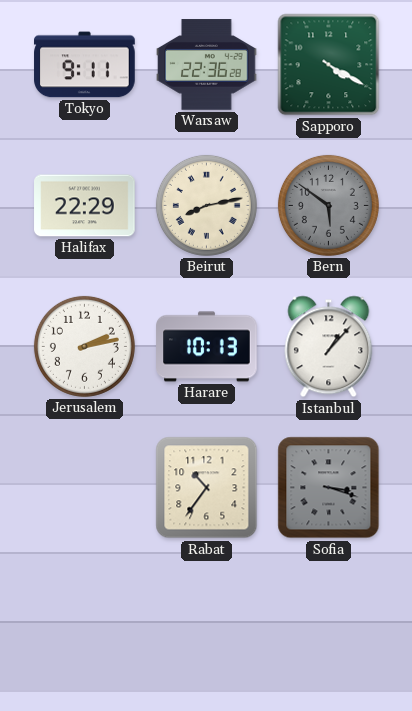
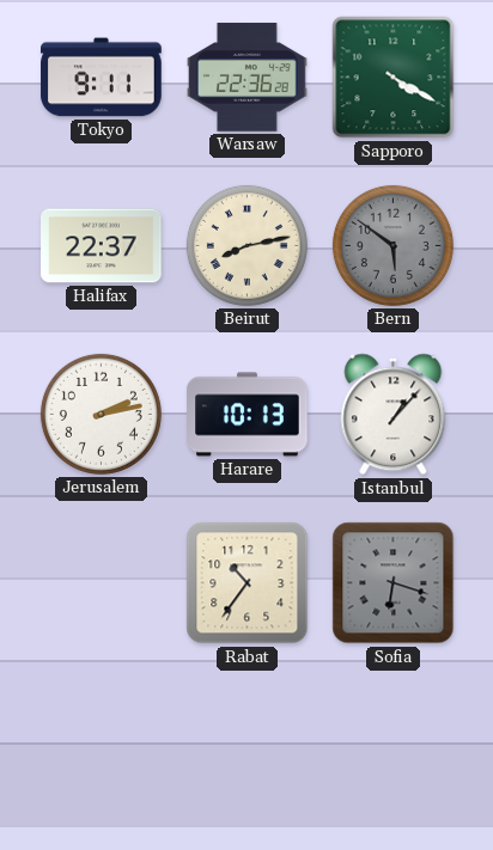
Halifax: 22:29 -> 22:37 (102, 246)
Sofia: 3:18 -> 6:18 (394, 583)
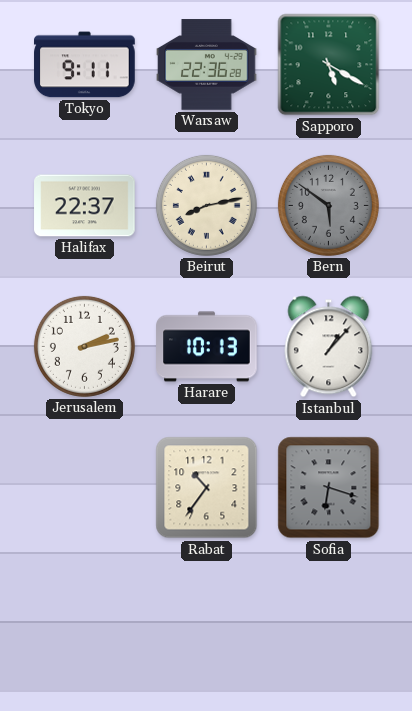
Sapporo: 4:20 -> 5:20 (329, 65)
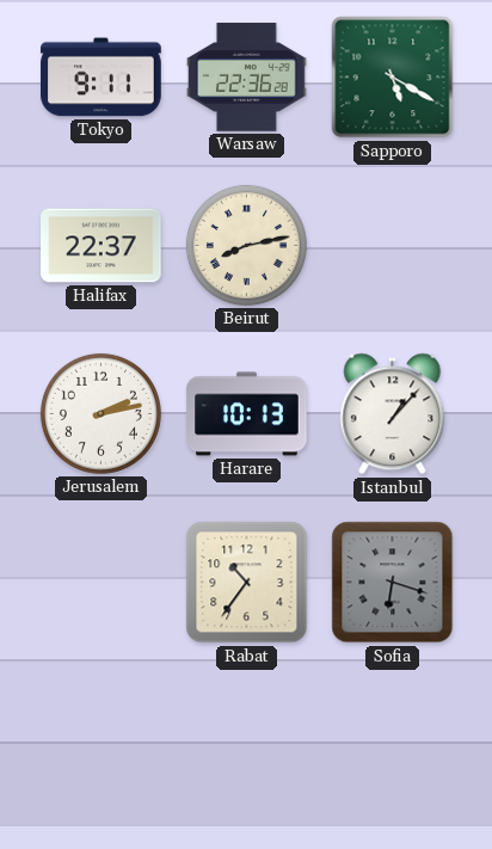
Bern: 5:51 -> none (328, 205)
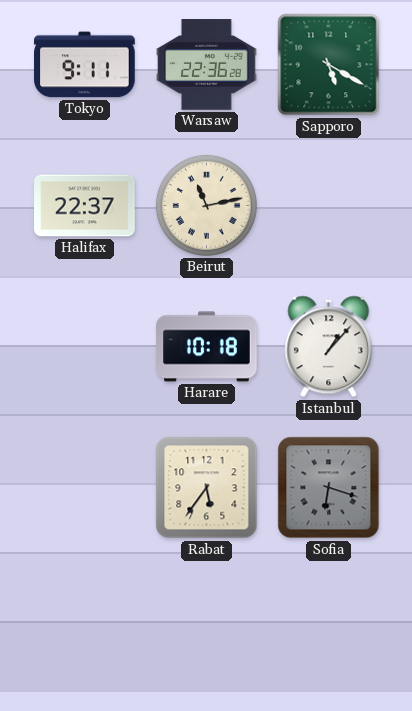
Beirut: 8:13 -> 11:13 (206, 205)
Jerusalem: 2:13 -> none (100, 413)
Harare: 10:13 -> 10:18 (207, 347)
Rabat: 10:36 -> 5:36 (207, 488)
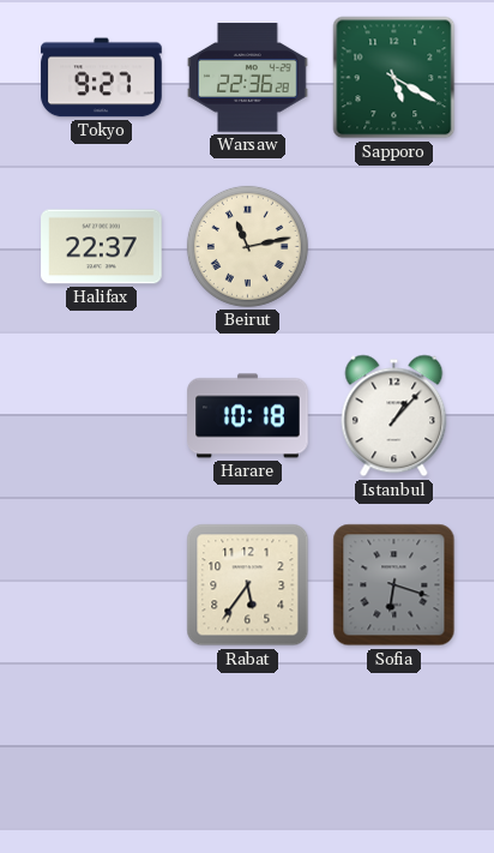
Tokyo: 9:11 -> 9:27 (102, 78)
